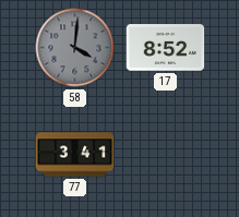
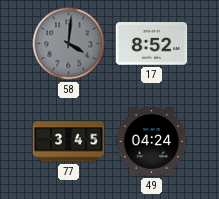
77: 3:41 -> 3:45 (69, 142)
49: none -> 04:24 (152, 142)
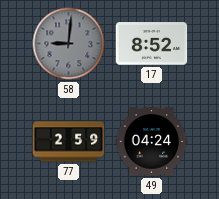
58: 4:01 -> 9:01 (69, 44)
77: 3:45 -> 2:59 (69, 142)
